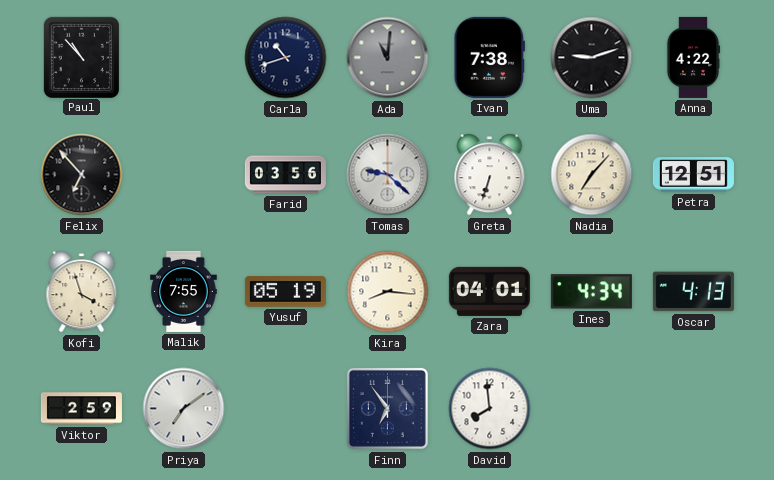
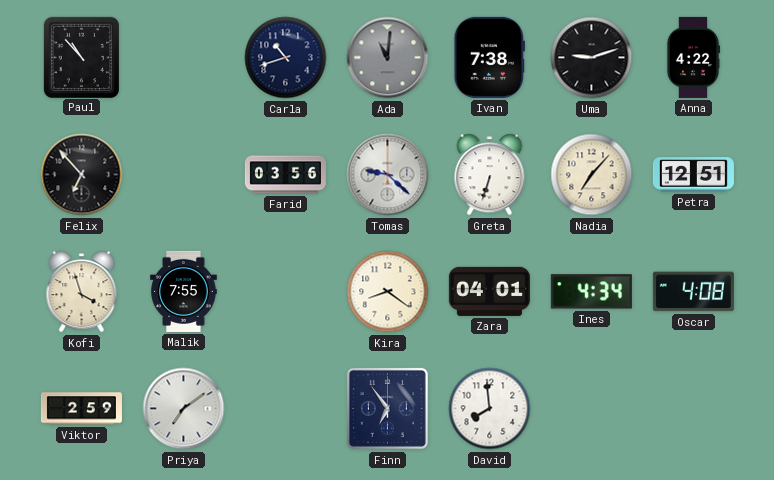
Yusuf: 05:19 -> none (285, 292)
Kira: 8:16 -> 8:21 (388, 292)
Oscar: 4:13 -> 4:08 (693, 292)
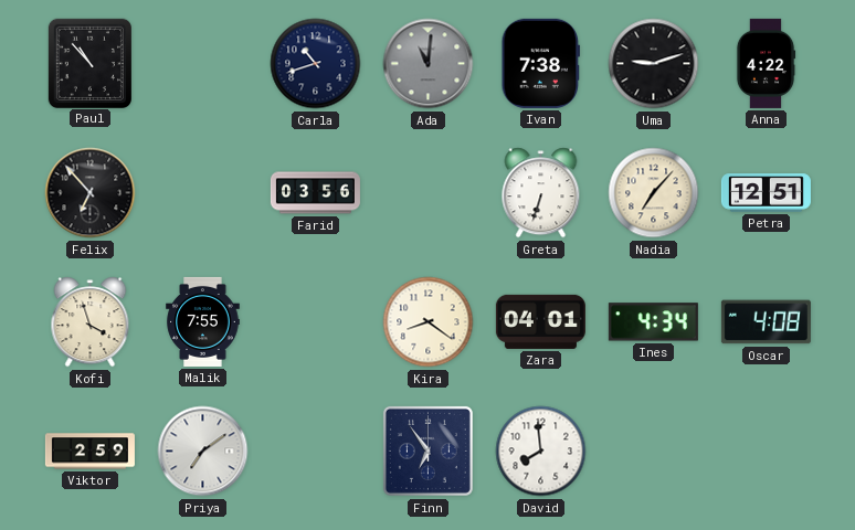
Tomas: 9:22 -> none (388, 175)
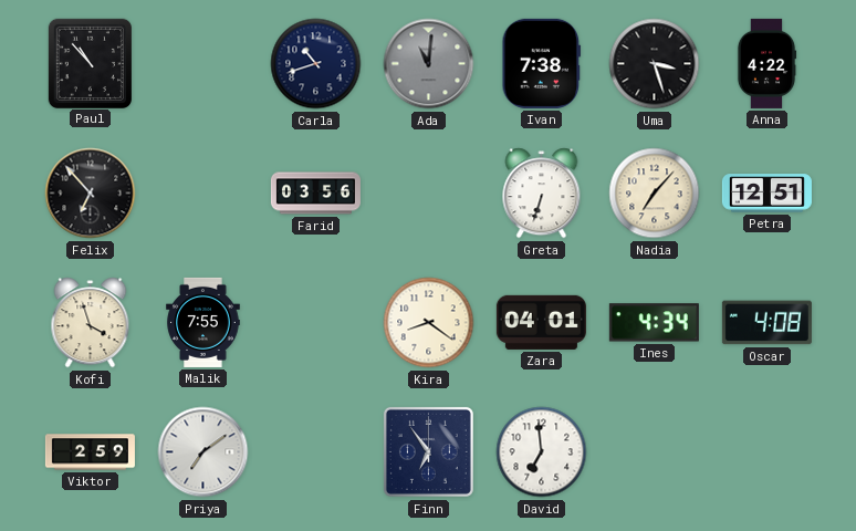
Uma: 9:12 -> 3:27 (655, 64)
David: 7:59 -> 6:59 (542, 452)
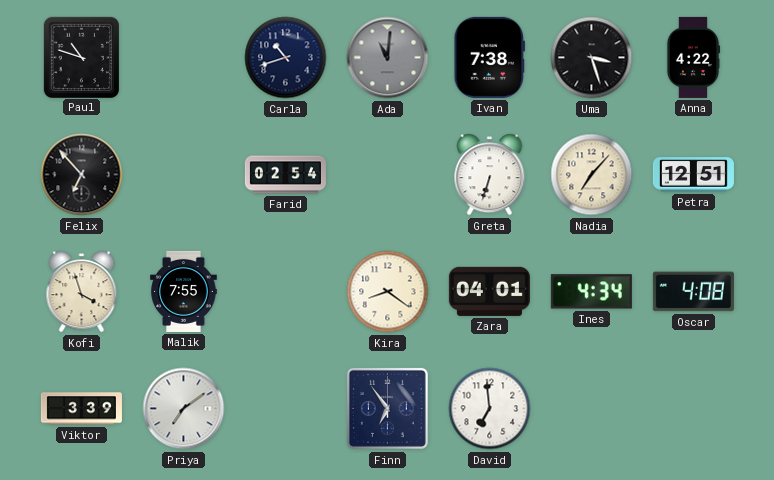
Paul: 10:53 -> 10:48 (81, 57)
Farid: 03:56 -> 02:54 (285, 175)
Viktor: 2:59 -> 3:39 (81, 409)
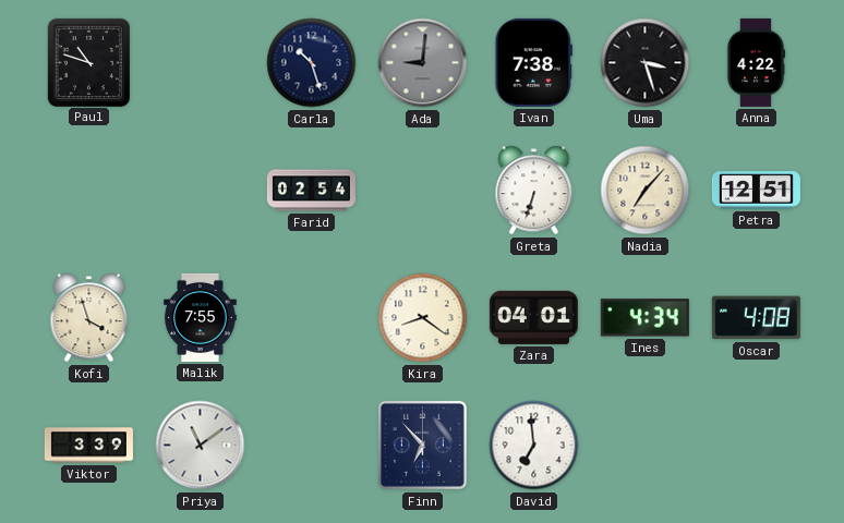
Carla: 10:42 -> 10:27 (312, 63)
Ada: 11:01 -> 9:01 (423, 63)
Felix: 6:53 -> none (82, 175)
Priya: 7:09 -> 11:09 (201, 446)
Finn: 6:54 -> 6:53 (422, 445)
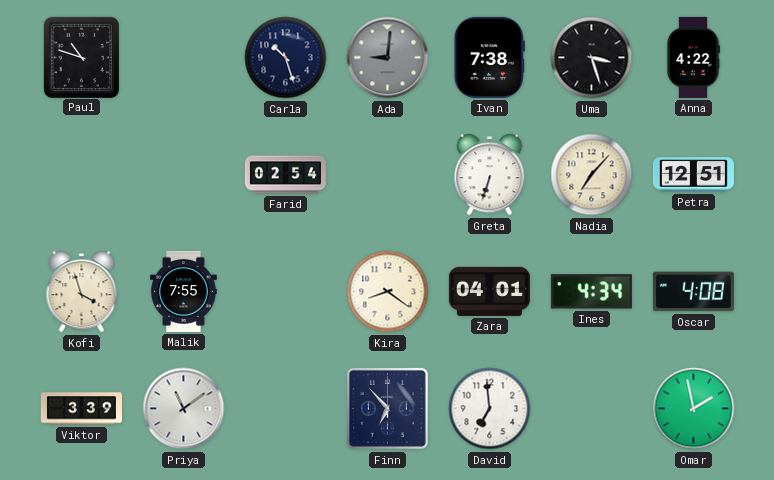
Omar: none -> 1:58 (694, 409)
